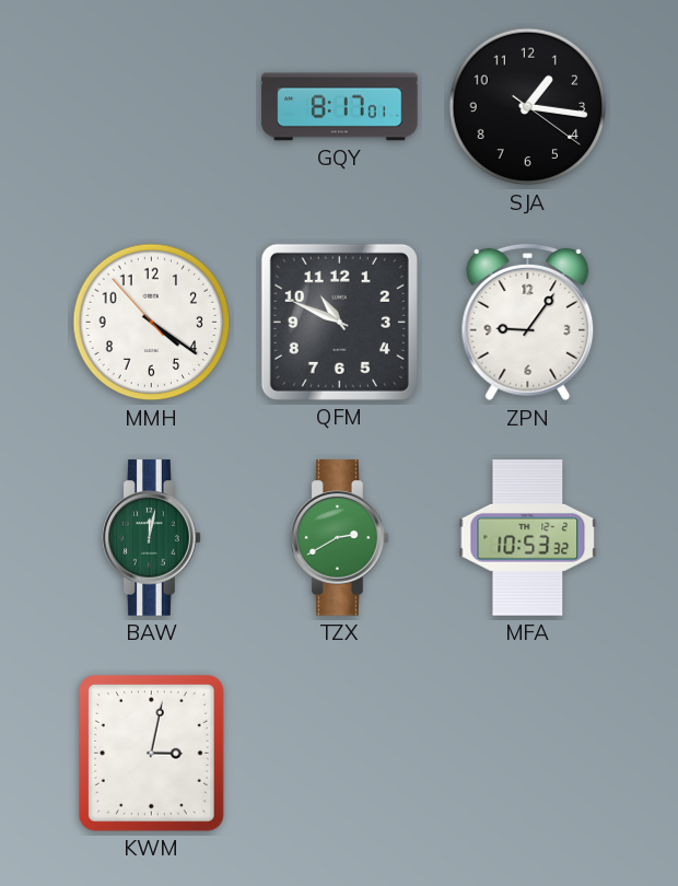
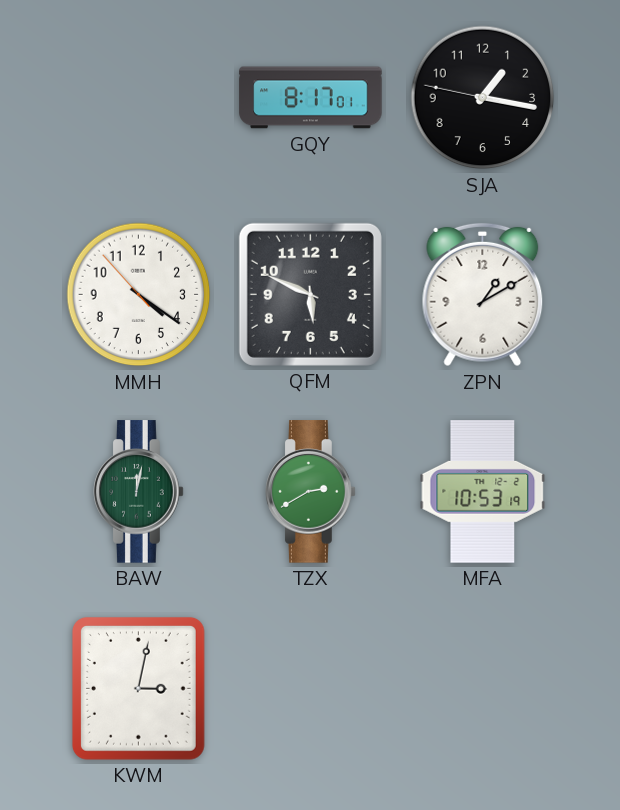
SJA: 1:16:21 -> 1:16:47 (483, 98)
QFM: 10:49 -> 5:49 (310, 294)
ZPN: 9:06 -> 1:10 (483, 295)
MFA: 10:53:32 -> 10:53:19 (483, 492)
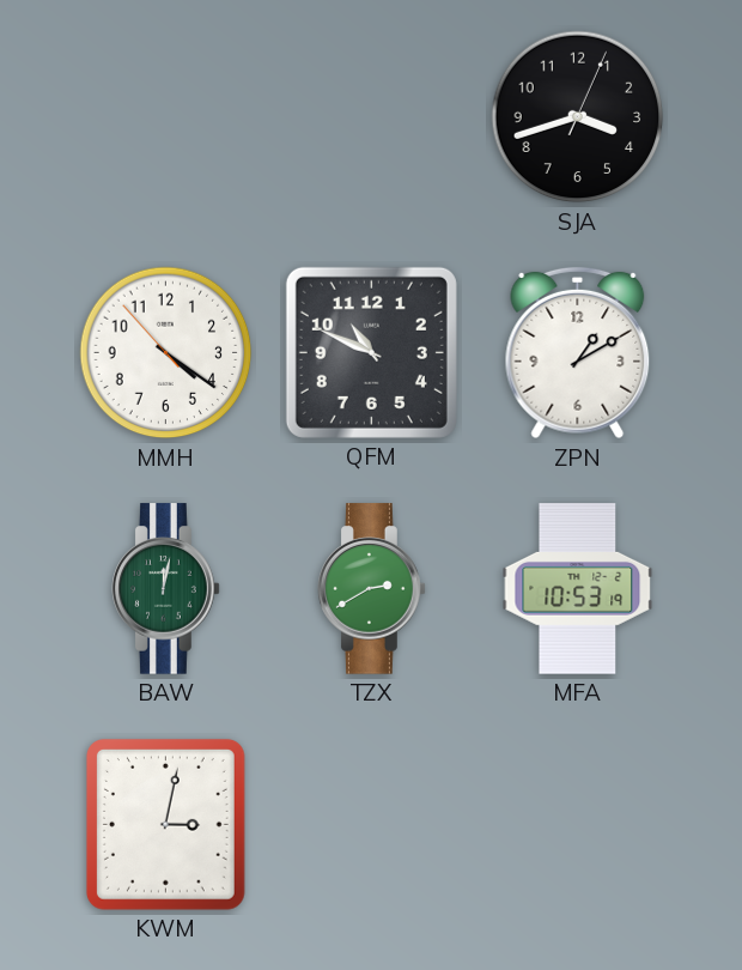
GQY: 8:17 -> none (311, 98)
SJA: 1:16 -> 3:42 (578, 117)
QFM: 5:49 -> 10:49 (371, 352)
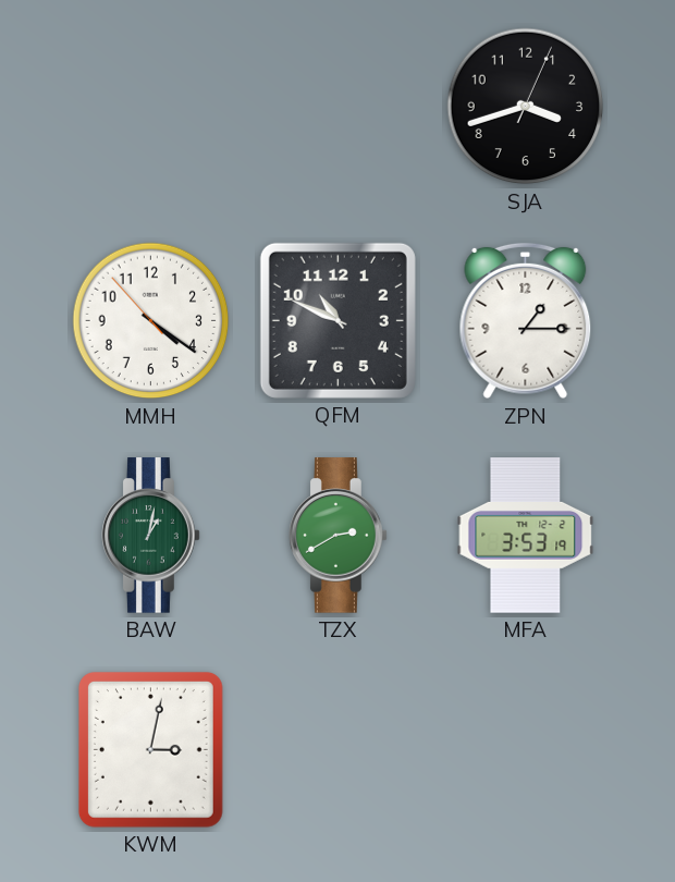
ZPN: 1:10 -> 1:15 (526, 321)
BAW: 12:02 -> 1:02 (151, 536)
MFA: 10:53 -> 3:53 (526, 536)
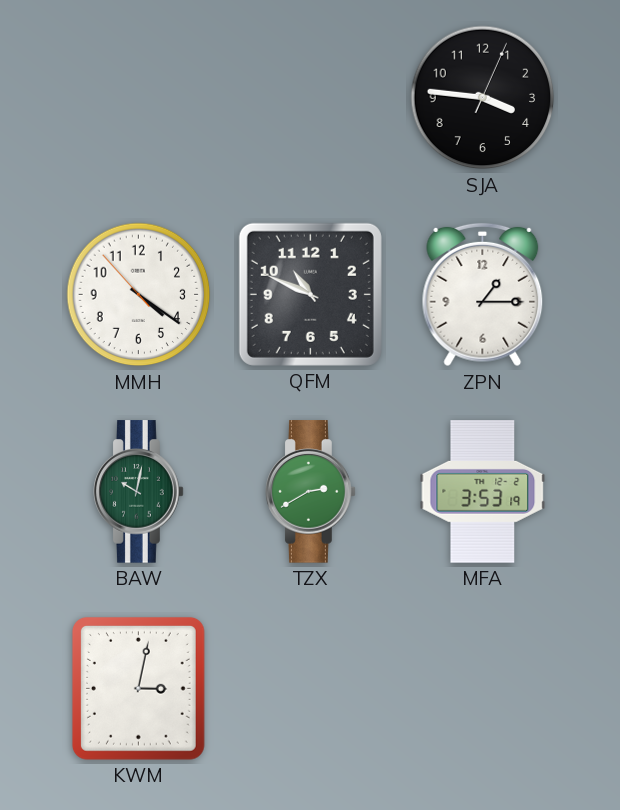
SJA: 3:42 -> 3:46 (483, 98)
BAW: 1:02 -> 10:02 (139, 492)
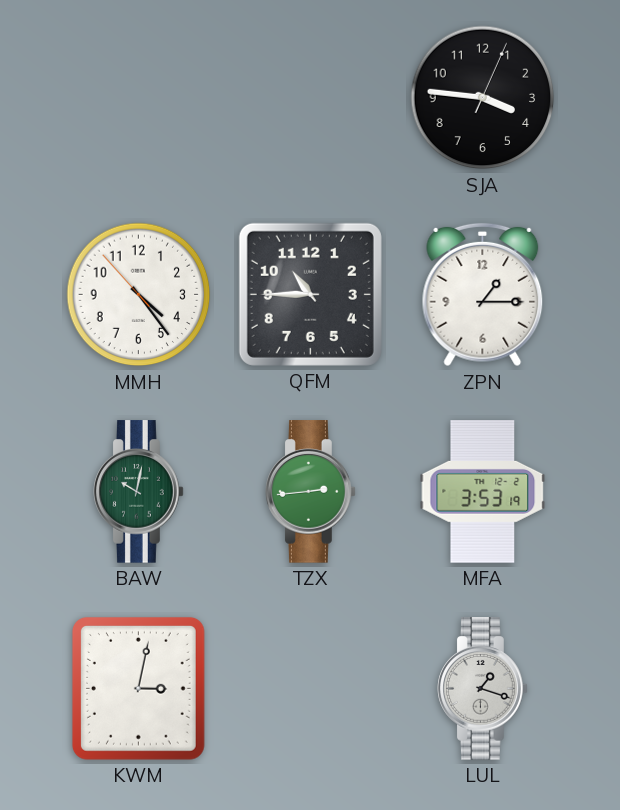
MMH: 4:20 -> 4:23 (139, 295)
QFM: 10:49 -> 10:45 (310, 294)
TZX: 2:40 -> 2:44 (311, 492)
LUL: none -> 1:18 (483, 689)
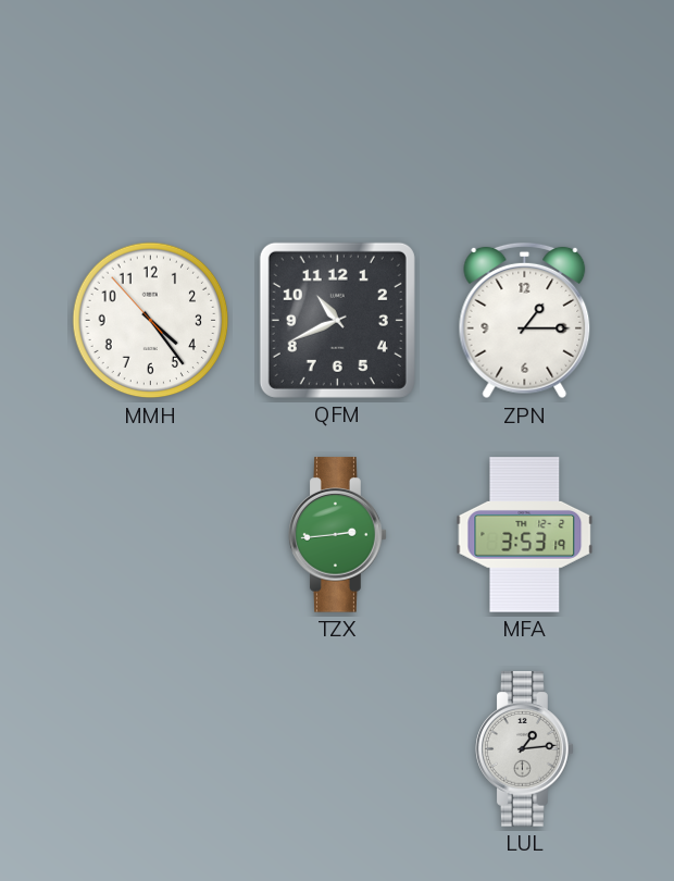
SJA: 3:46 -> none (483, 98)
QFM: 10:45 -> 10:41 (337, 320)
BAW: 10:02 -> none (139, 492)
KWM: 3:02 -> none (138, 688)
LUL: 1:18 -> 1:14 (525, 749)
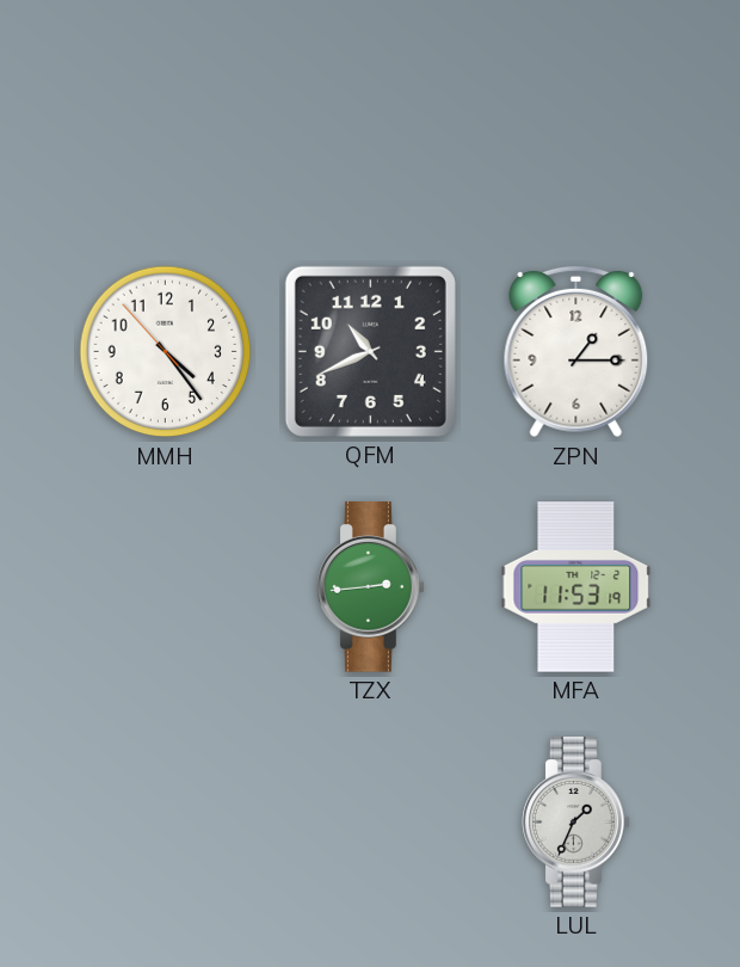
MFA: 3:53 -> 11:53 (576, 587)
LUL: 1:14 -> 1:34 (576, 823)
